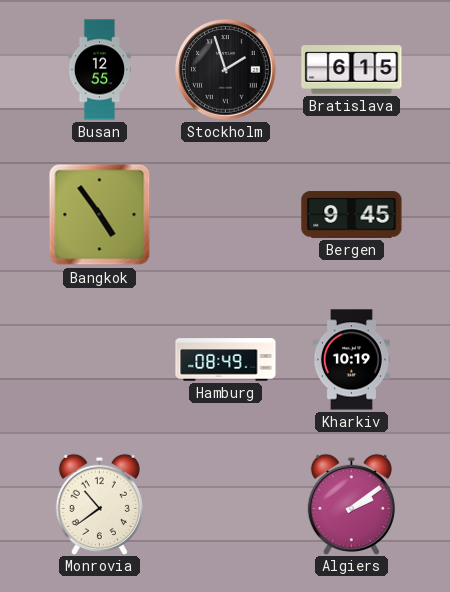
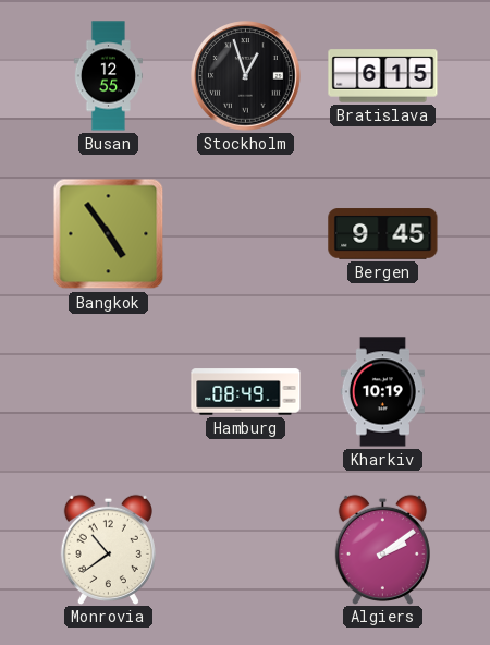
Stockholm: 1:57 -> 12:57 (246, 76)
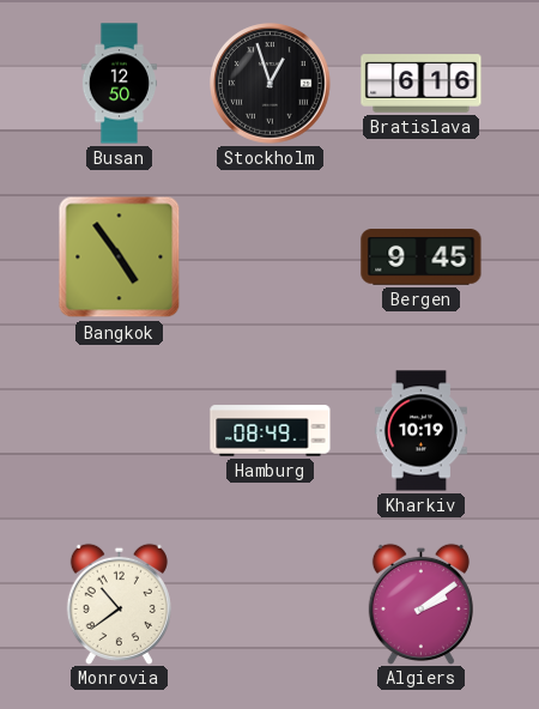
Busan: 12:55 -> 12:50 (119, 84)
Bratislava: 6:15 -> 6:16 (422, 84)
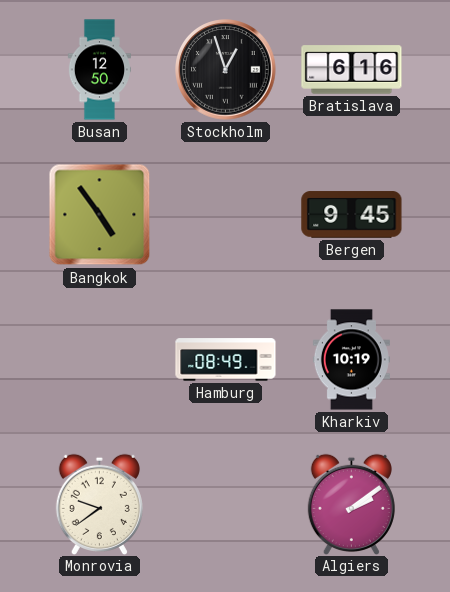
Monrovia: 10:39 -> 9:39 (99, 504)
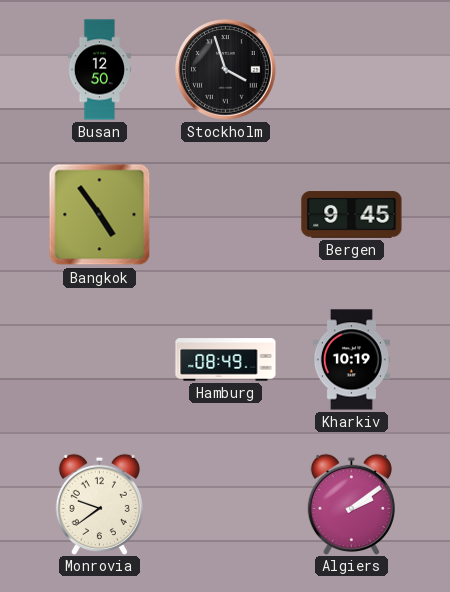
Stockholm: 12:57 -> 3:57 (226, 70)
Bratislava: 6:16 -> none (352, 70)
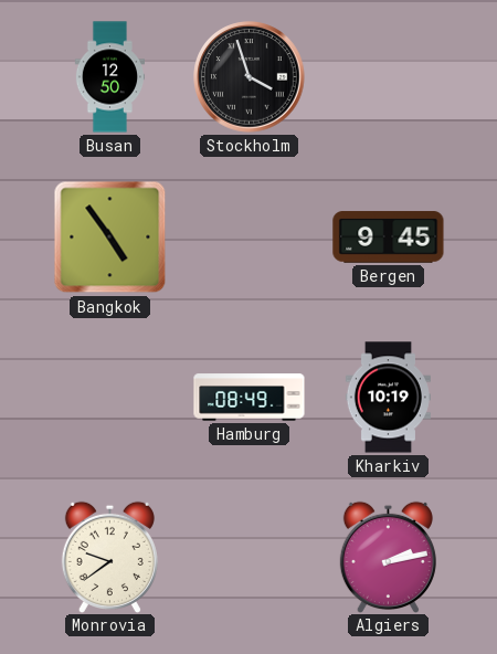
Algiers: 2:09 -> 2:13 (388, 557)
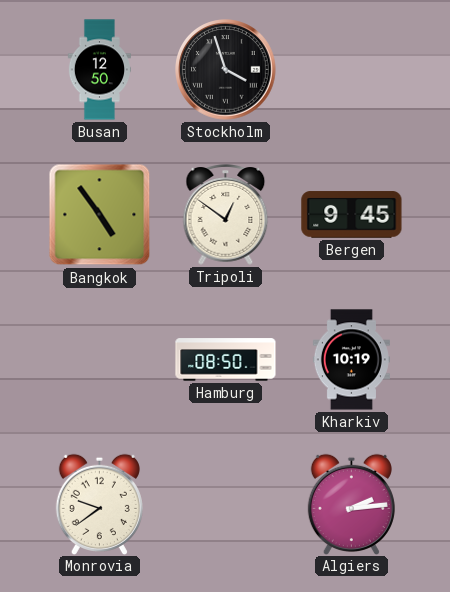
Tripoli: none -> 12:51 (226, 215)
Hamburg: 08:49 -> 08:50 (226, 360)
Algiers: 2:13 -> 2:14 (351, 504)
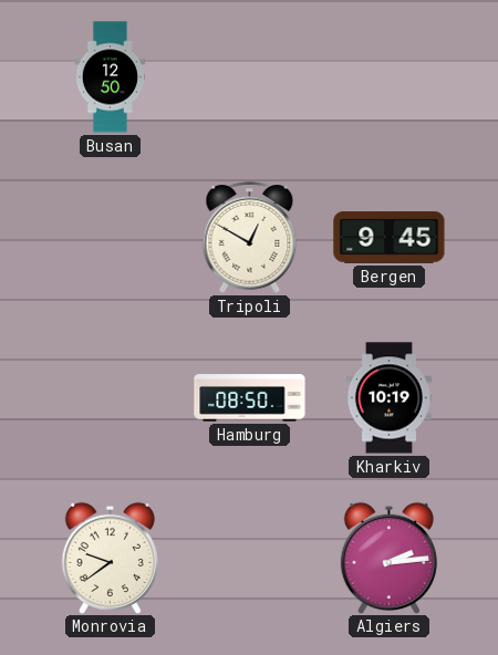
Stockholm: 3:57 -> none (226, 70)
Bangkok: 4:54 -> none (100, 215)
Tripoli: 12:51 -> 12:50 (250, 238)
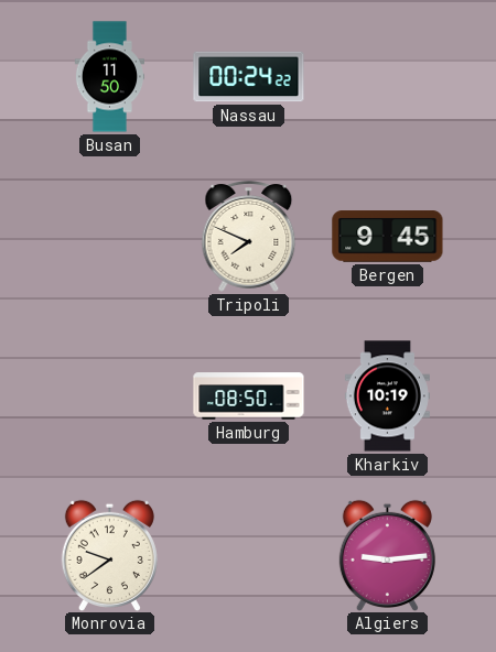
Busan: 12:50 -> 11:50 (109, 77)
Nassau: none -> 00:24 (249, 77)
Tripoli: 12:50 -> 7:49 (249, 237)
Algiers: 2:14 -> 9:14 (387, 555)
